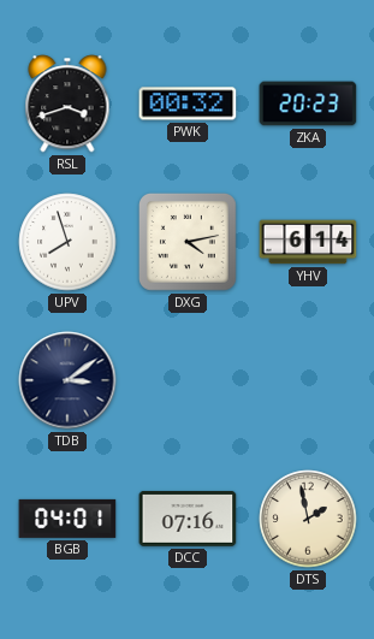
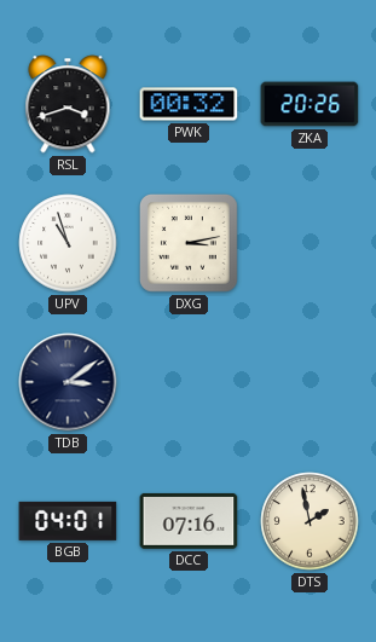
ZKA: 20:23 -> 20:26 (310, 104)
UPV: 7:57 -> 10:57 (68, 243)
DXG: 4:13 -> 3:13 (190, 244)
YHV: 6:14 -> none (308, 242)
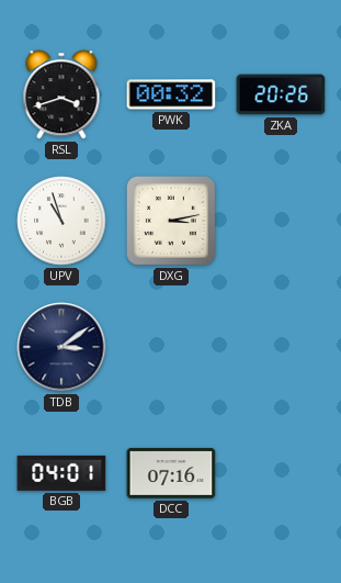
DTS: 1:58 -> none (310, 521)
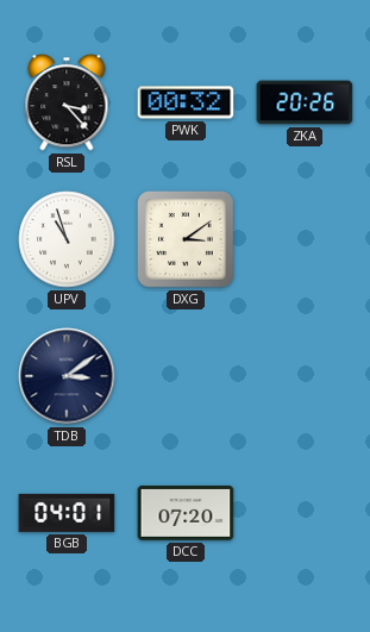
RSL: 3:42 -> 3:23 (67, 102)
DXG: 3:13 -> 3:09 (187, 240)
DCC: 07:16 -> 07:20 (186, 513)
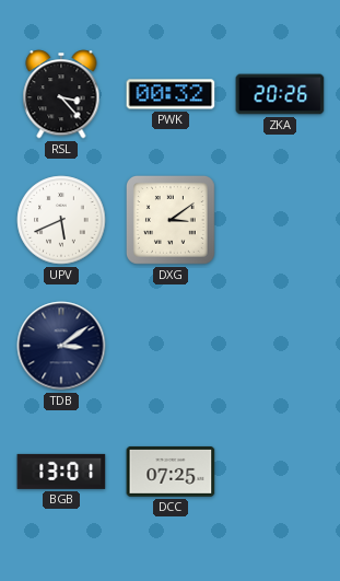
UPV: 10:57 -> 5:41 (61, 220)
BGB: 04:01 -> 13:01 (61, 472)
DCC: 07:20 -> 07:25 (171, 472)
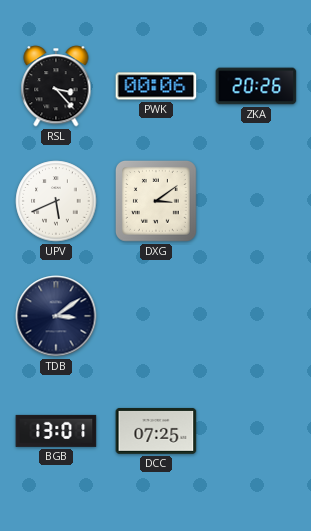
PWK: 00:32 -> 00:06 (156, 86)
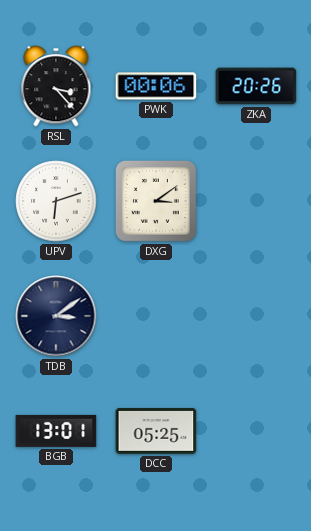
UPV: 5:41 -> 6:12 (56, 201)
DCC: 07:25 -> 05:25 (156, 431)
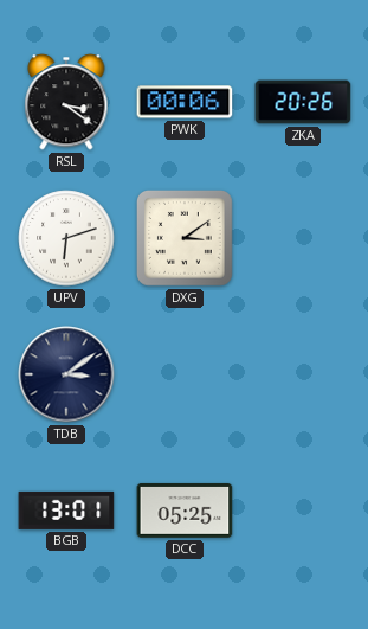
RSL: 3:23 -> 3:21 (66, 102)
